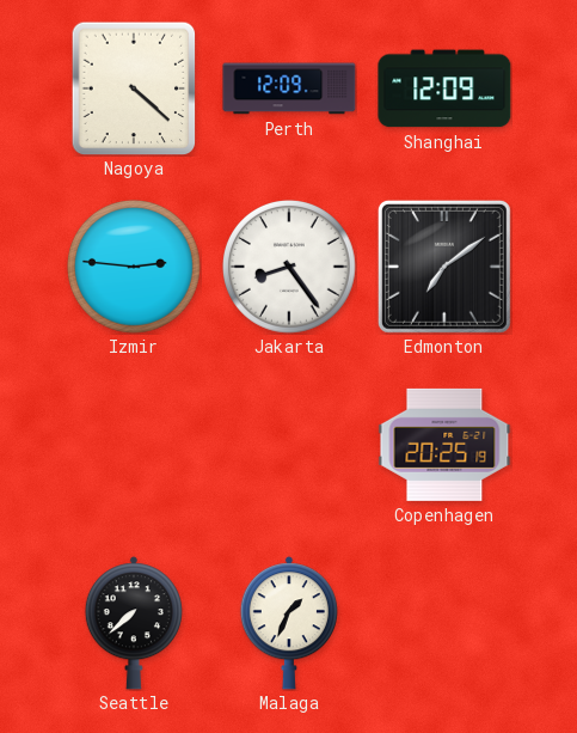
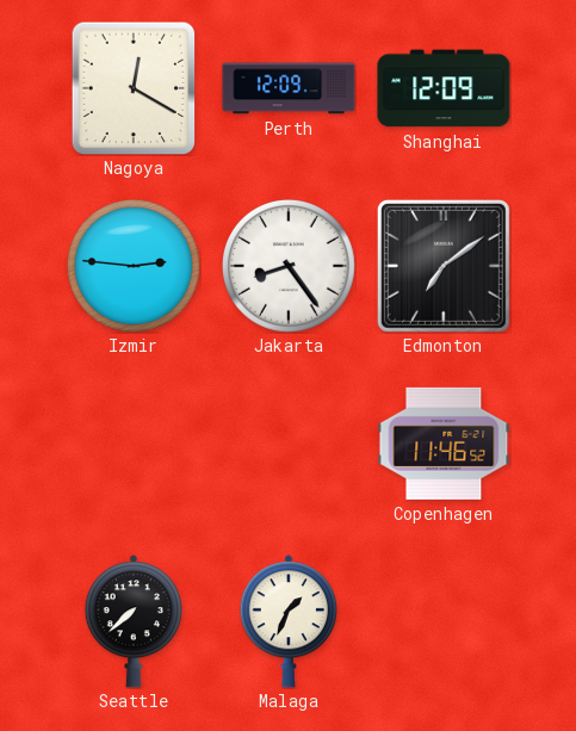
Nagoya: 4:22 -> 12:20 (134, 88)
Copenhagen: 20:25 -> 11:46 (444, 444)
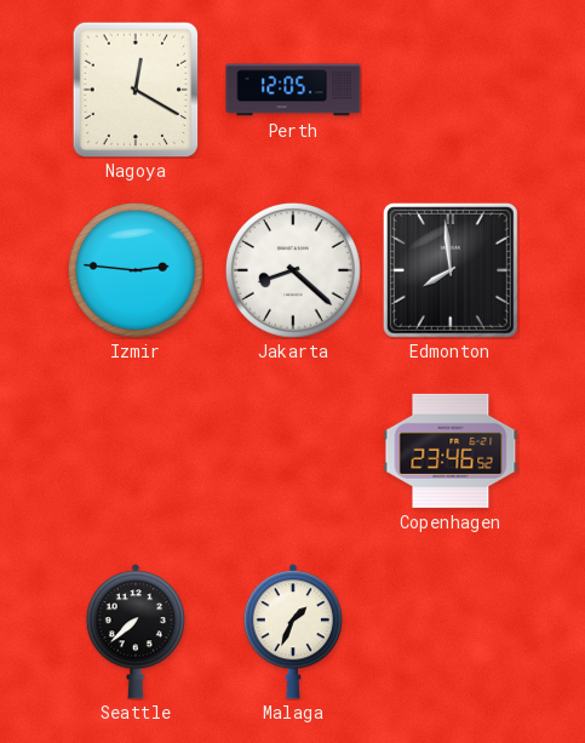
Perth: 12:09 -> 12:05 (293, 90)
Shanghai: 12:09 -> none (444, 88)
Jakarta: 8:24 -> 8:22 (294, 272)
Edmonton: 7:09 -> 7:59 (451, 270)
Copenhagen: 11:46 -> 23:46 (451, 451)
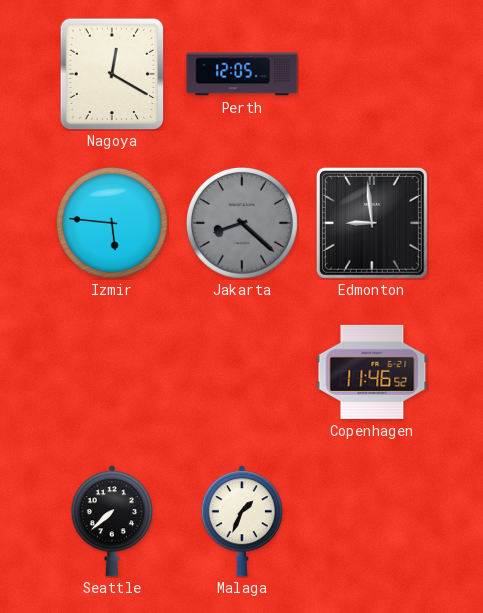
Izmir: 2:46 -> 5:46 (113, 224)
Jakarta dial: white -> grey (243, 224)
Edmonton: 7:59 -> 8:59 (372, 223)
Copenhagen: 23:46 -> 11:46 (372, 372)
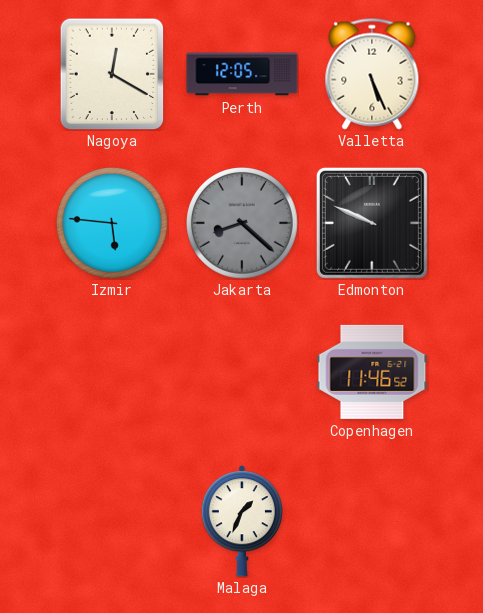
Valletta: none -> 5:26 (372, 74)
Edmonton: 8:59 -> 9:49 (372, 223)
Seattle: 7:38 -> none (112, 521)
